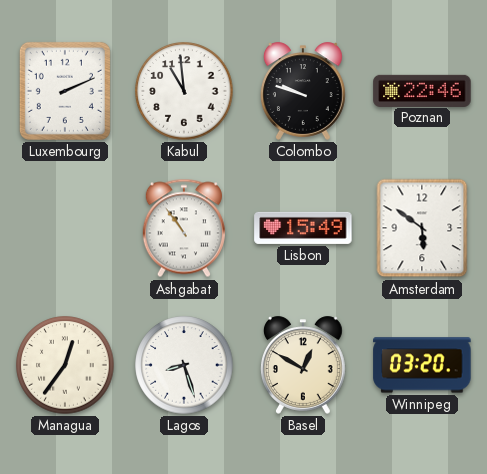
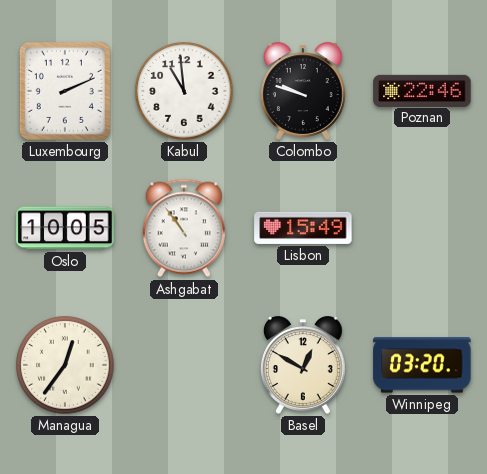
Oslo: none -> 10:05 (65, 228)
Amsterdam: 5:51 -> none (422, 228)
Lagos: 8:27 -> none (184, 365)
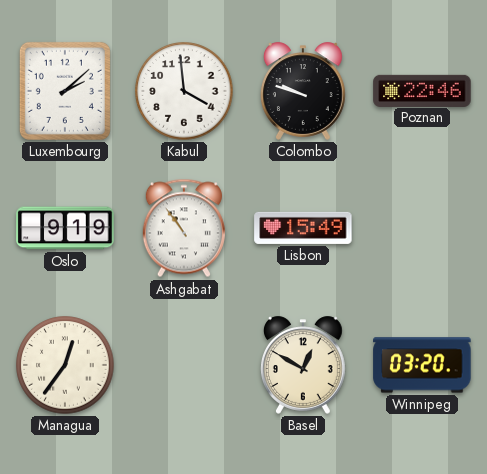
Luxembourg: 2:11 -> 2:08 (65, 91)
Kabul: 10:59 -> 3:59 (184, 91)
Oslo: 10:05 -> 9:19 (65, 228)
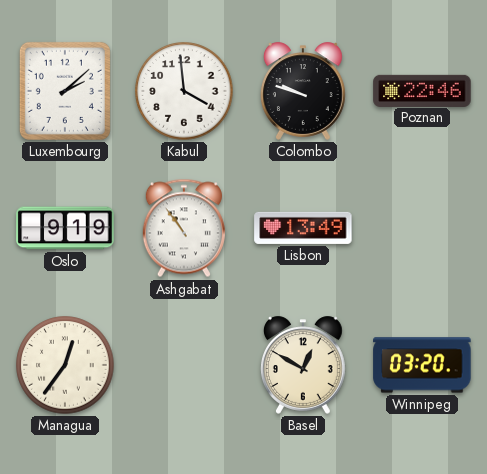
Lisbon: 15:49 -> 13:49 (303, 228)
